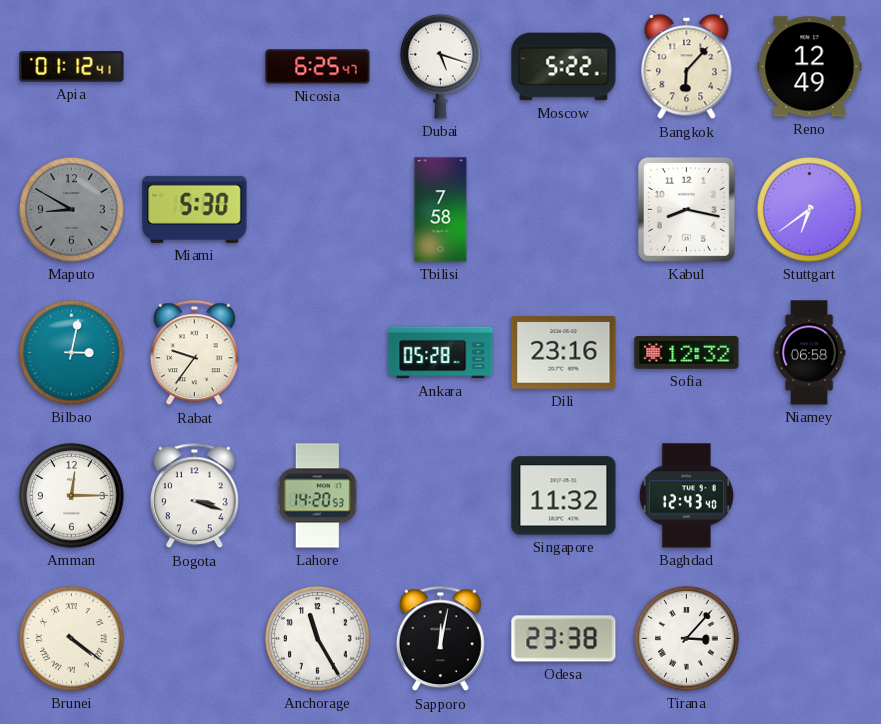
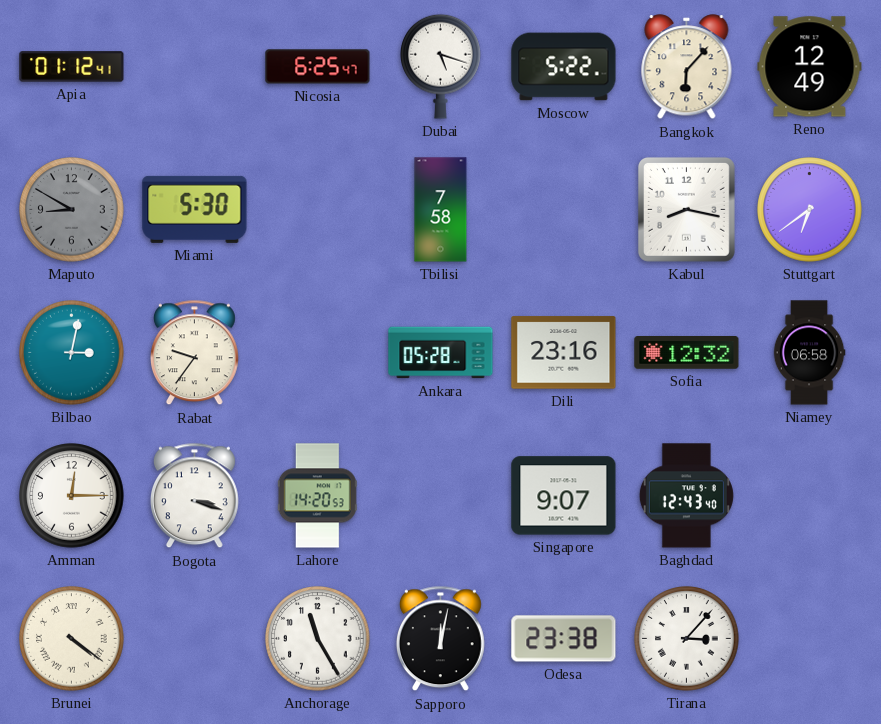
Singapore: 11:32 -> 9:07 (564, 496)
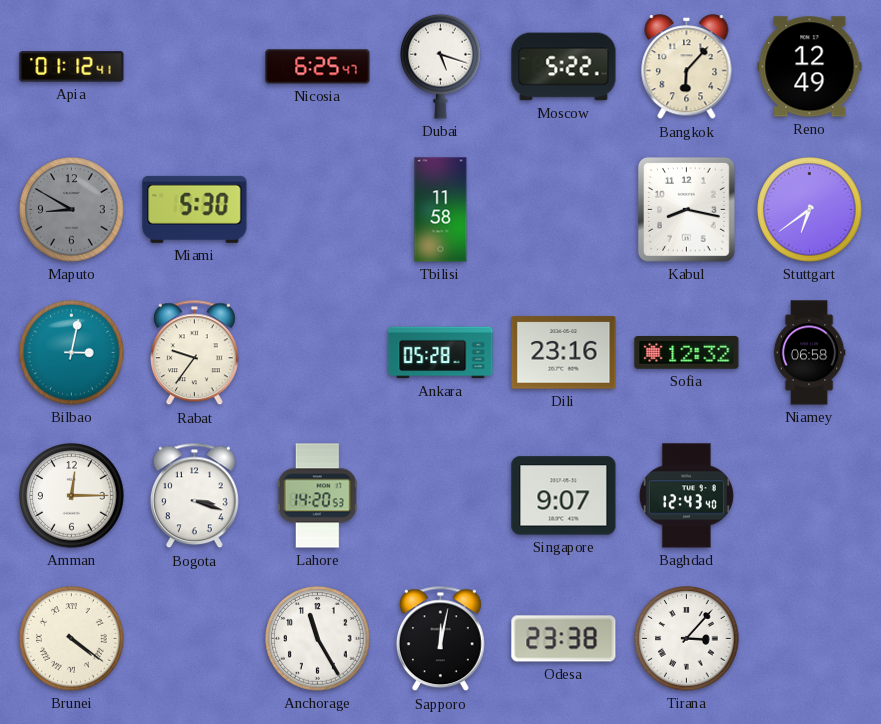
Tbilisi: 7:58 -> 11:58 (441, 210)
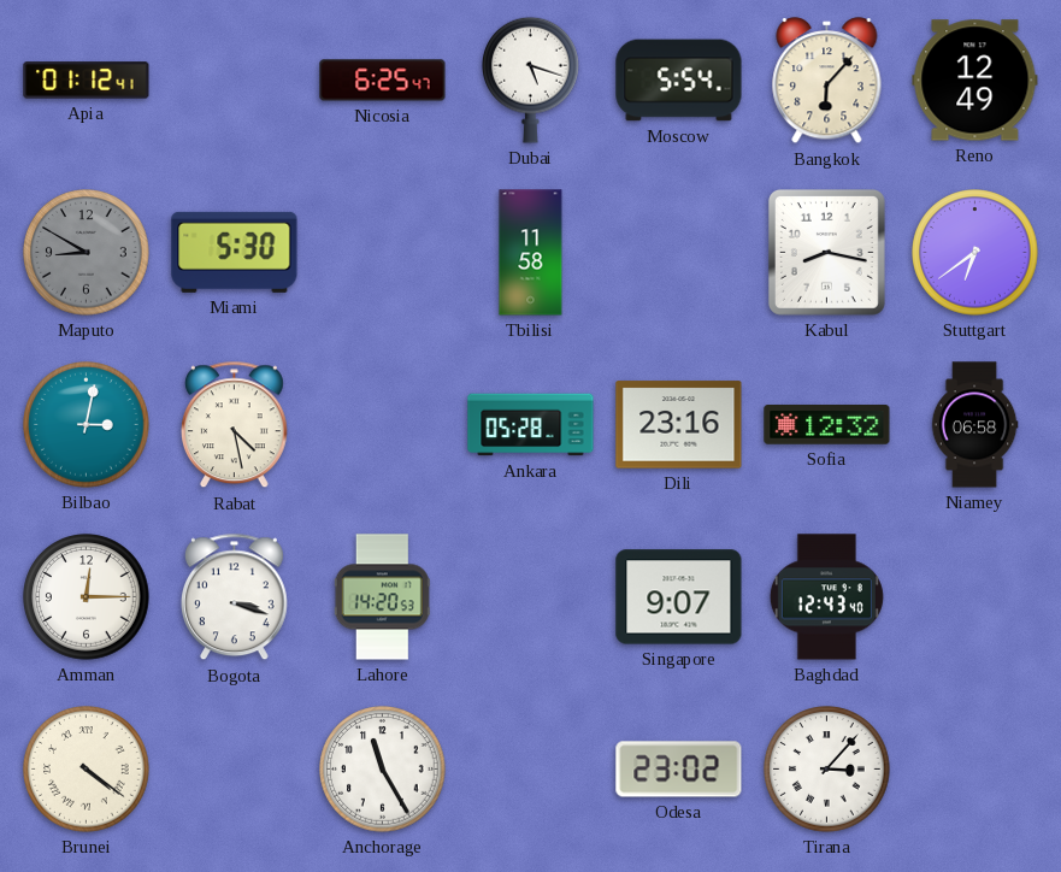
Moscow: 5:22 -> 5:54 (679, 81)
Rabat: 9:36 -> 4:28 (234, 425)
Sapporo: 12:02 -> none (440, 639)
Odesa: 23:38 -> 23:02 (679, 770)
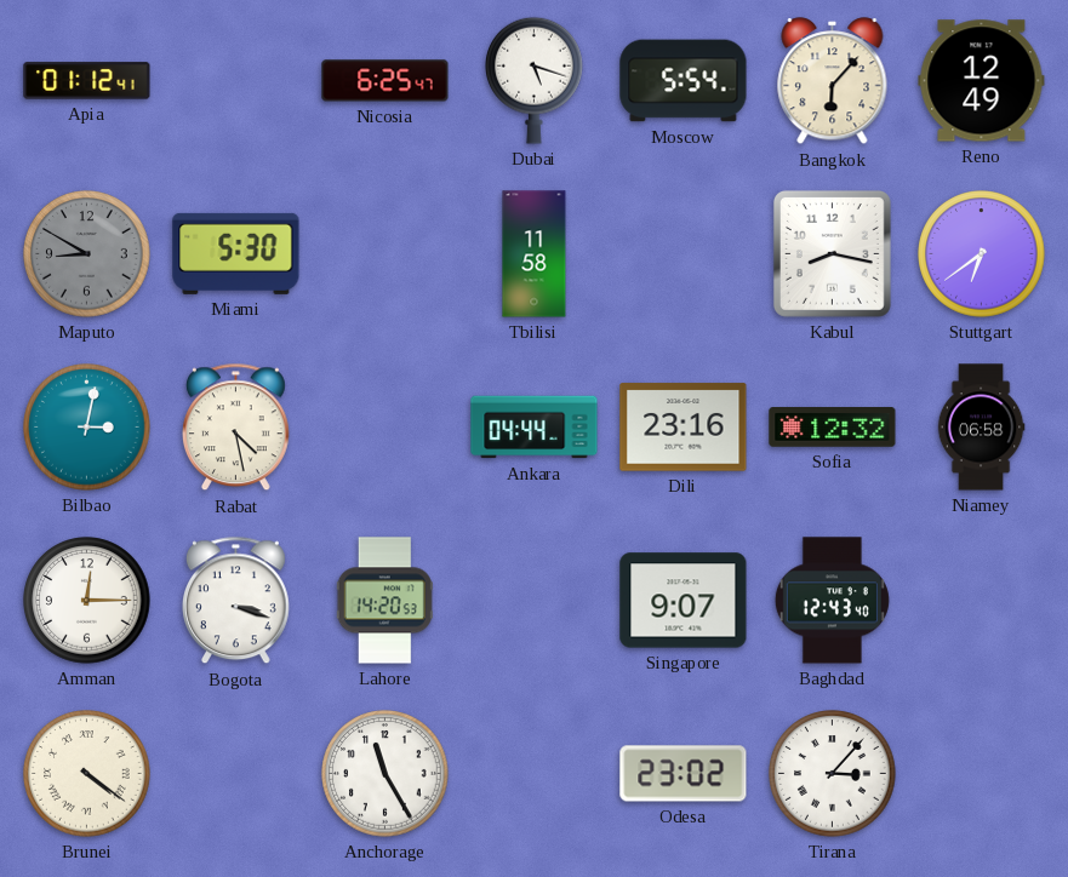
Ankara: 05:28 -> 04:44 (535, 428)
